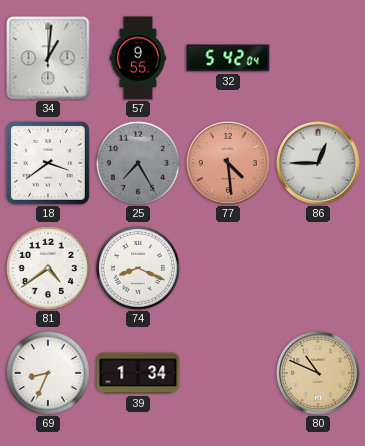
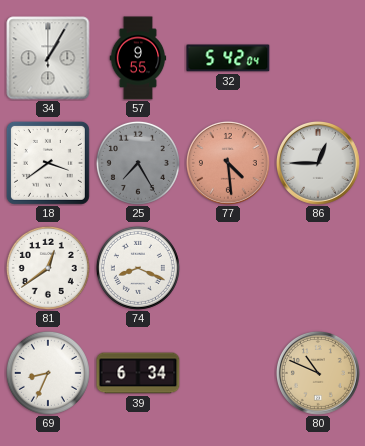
34: 1:01 -> 1:05 (48, 58)
81: 4:39 -> 12:39 (48, 268)
39: 1:34 -> 6:34 (138, 373)
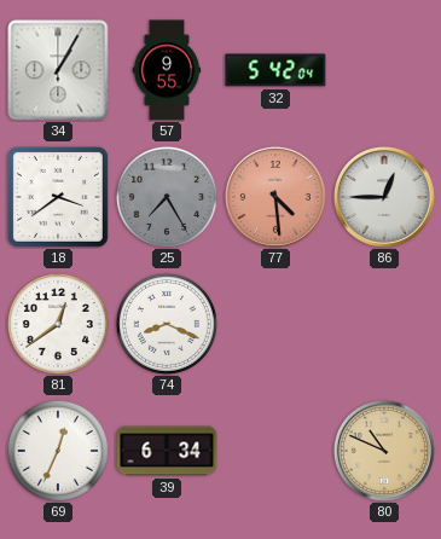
69: 8:34 -> 12:34 (58, 451)
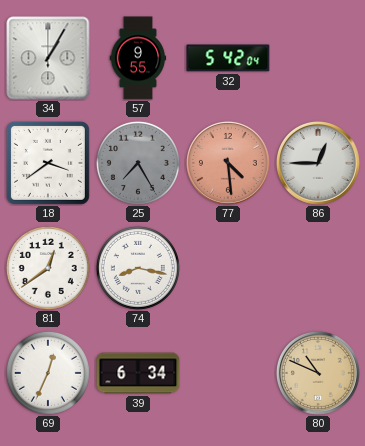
74: 8:19 -> 8:17 (138, 268)
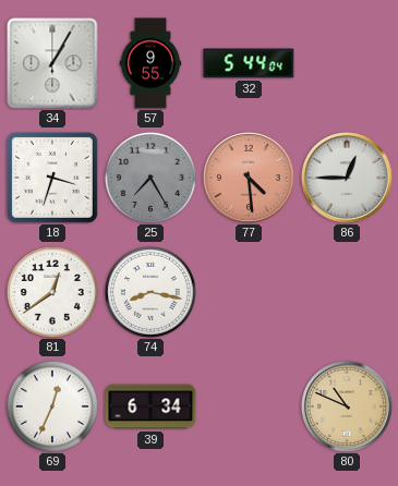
32: 5:42 -> 5:44 (249, 63)
18: 3:39 -> 3:33 (52, 178)
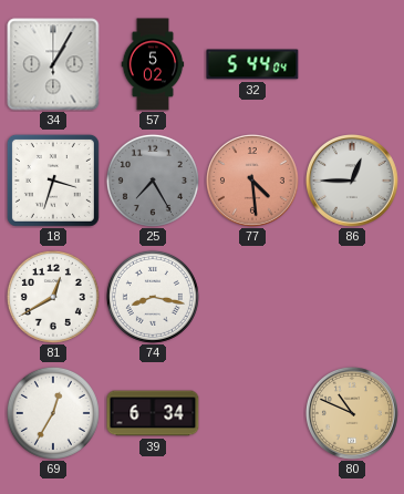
57: 9:55 -> 5:02 (153, 64)
81: 12:39 -> 12:40 (53, 297)
69: 12:34 -> 12:35 (53, 413)
